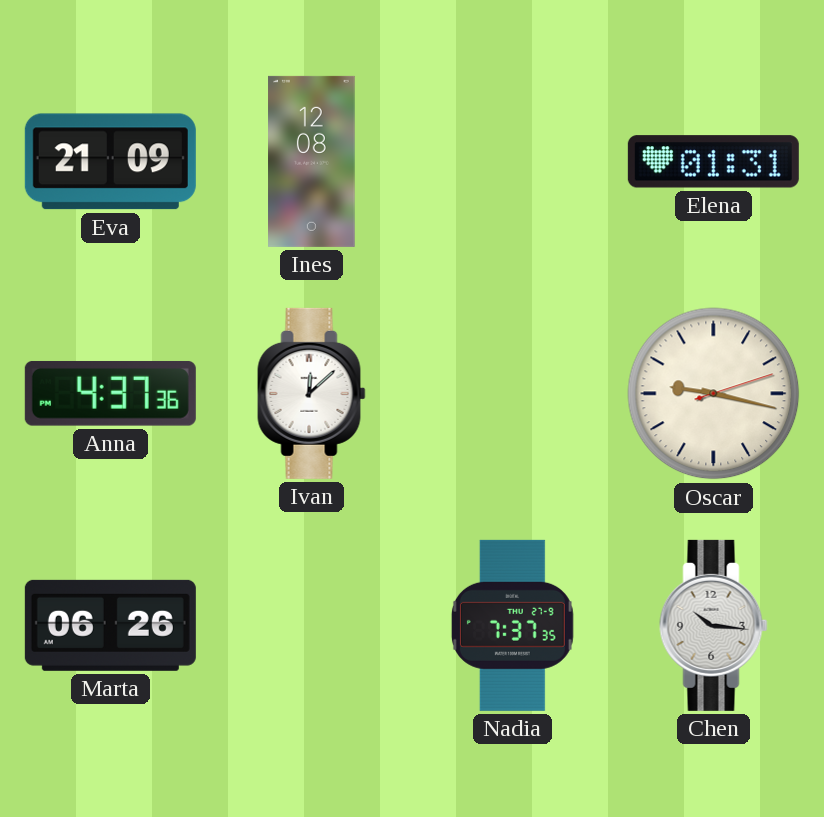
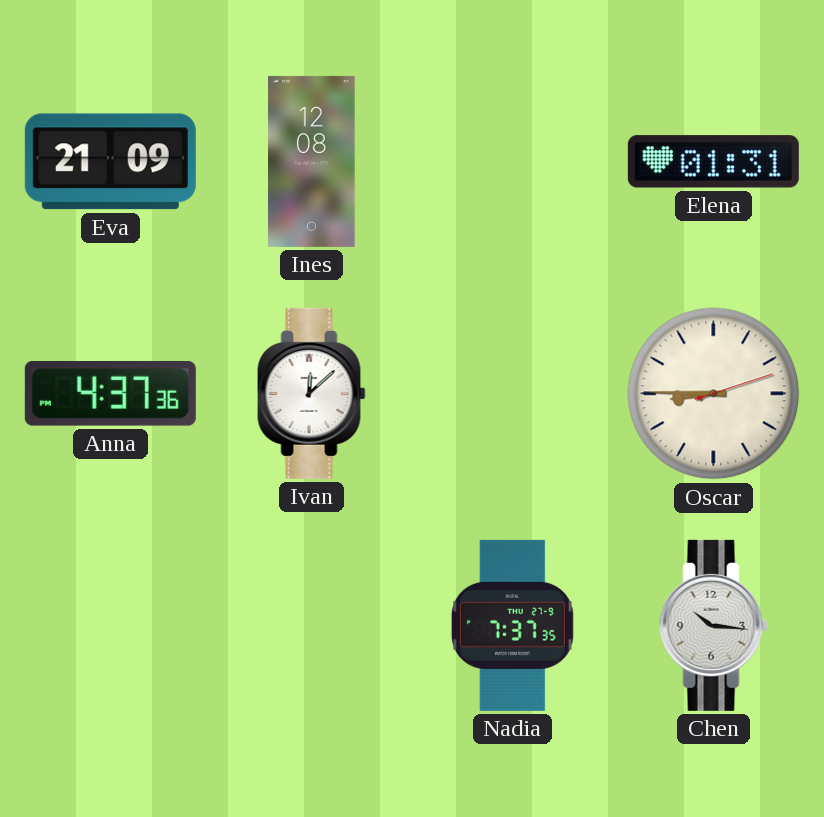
Oscar: 9:17 -> 8:45 (714, 394)
Marta: 06:26 -> none (110, 625)
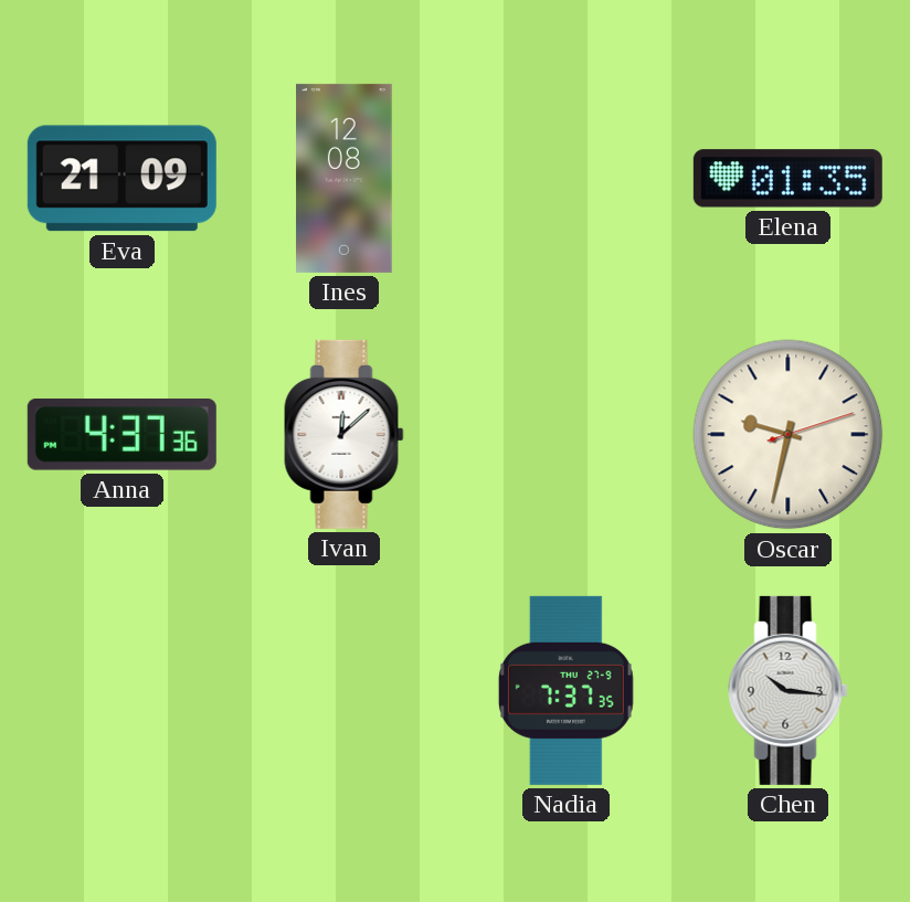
Elena: 01:31 -> 01:35 (787, 179)
Oscar: 8:45 -> 9:32 (789, 435)
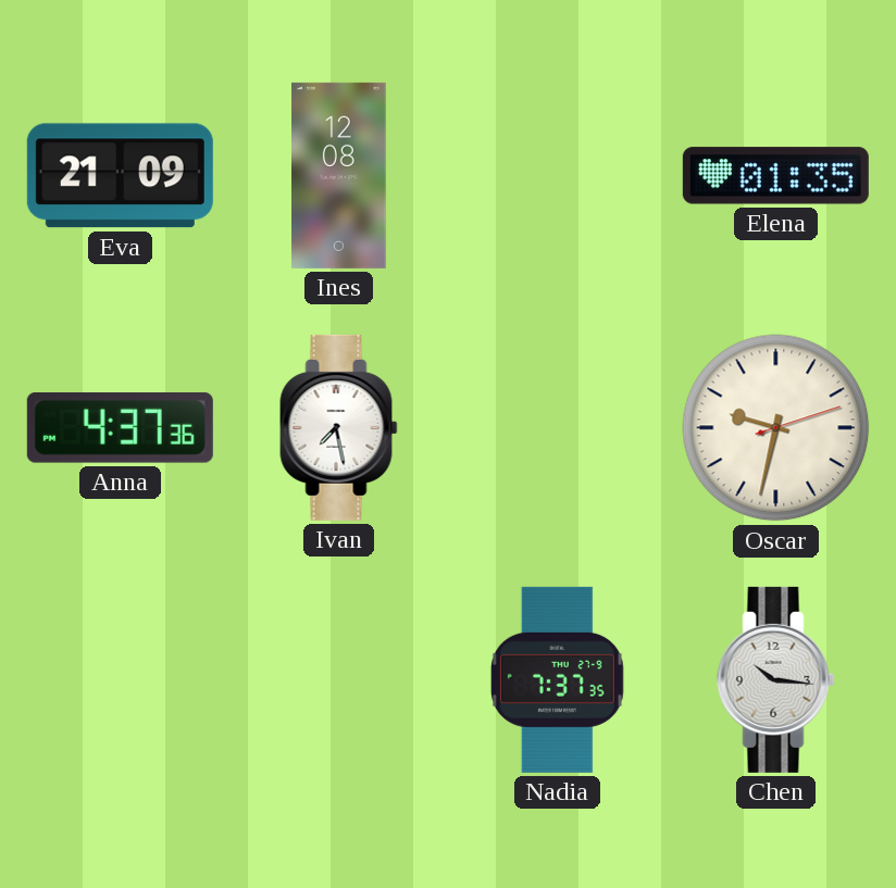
Ivan: 12:08 -> 7:28 (339, 427)
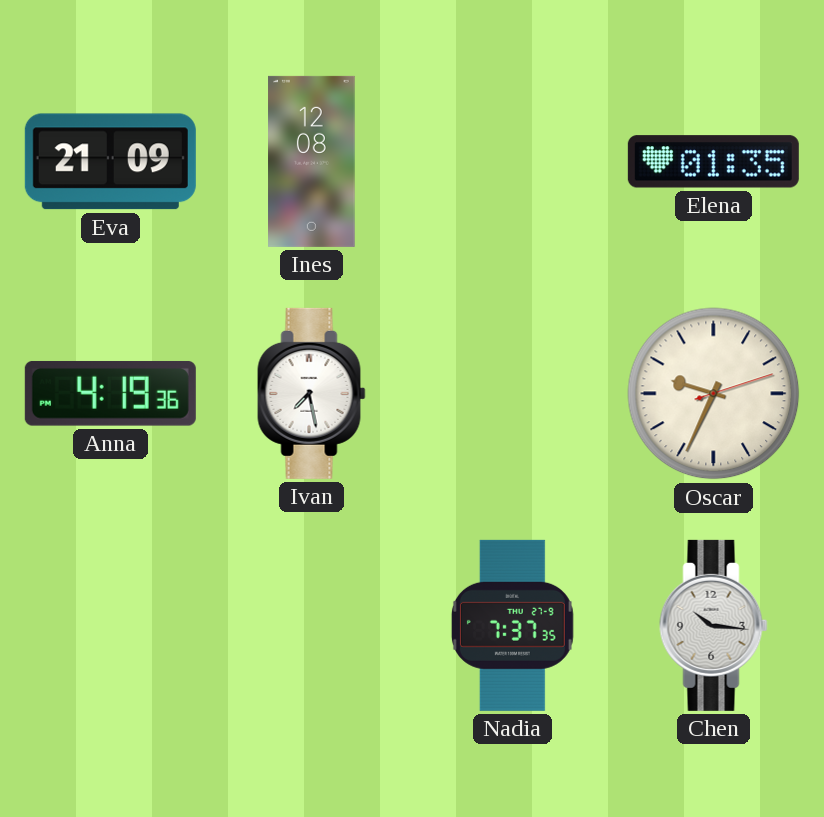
Anna: 4:37 -> 4:19 (110, 393)
Oscar: 9:32 -> 9:34 (714, 394)
